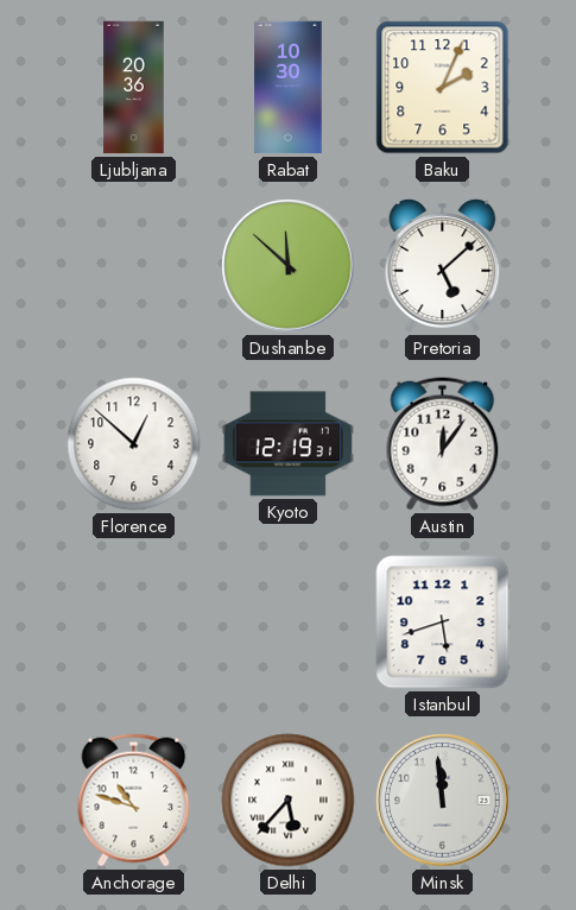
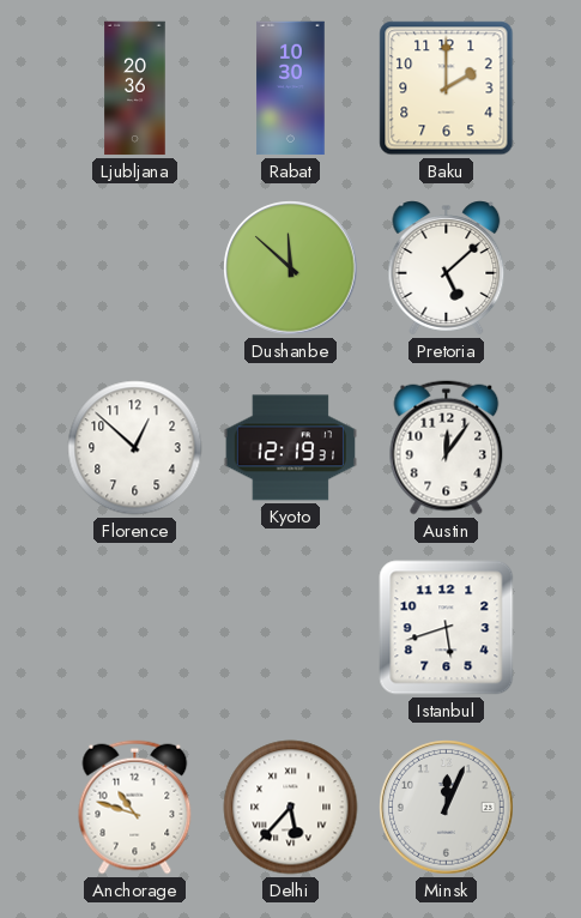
Baku: 2:04 -> 2:00 (447, 89)
Minsk: 11:59 -> 12:04 (447, 808)
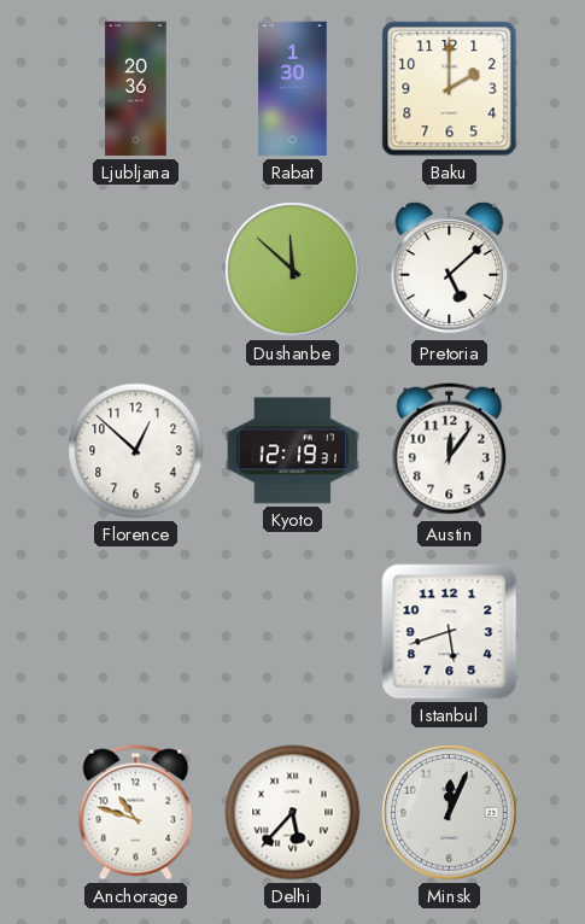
Rabat: 10:30 -> 1:30 (293, 89)
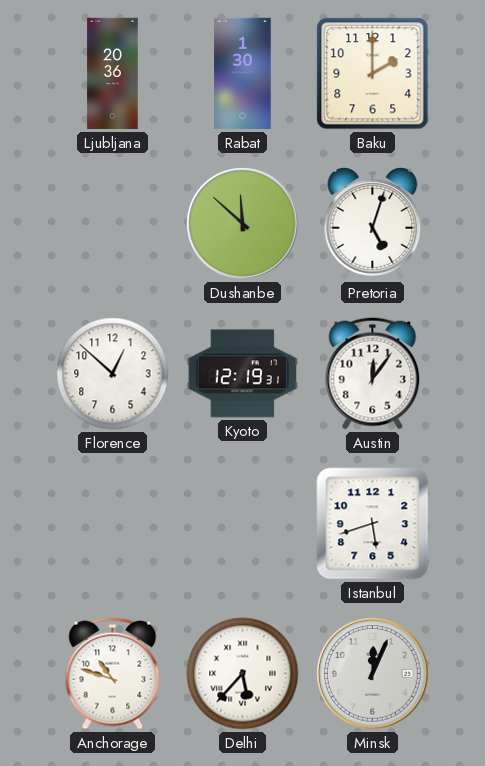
Pretoria: 5:08 -> 5:03 (373, 224)
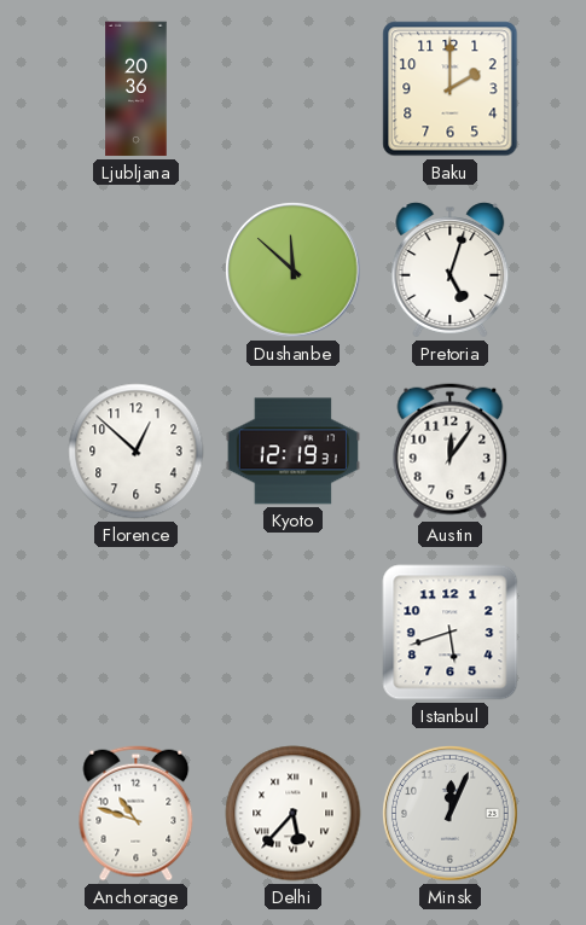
Rabat: 1:30 -> none (243, 74)
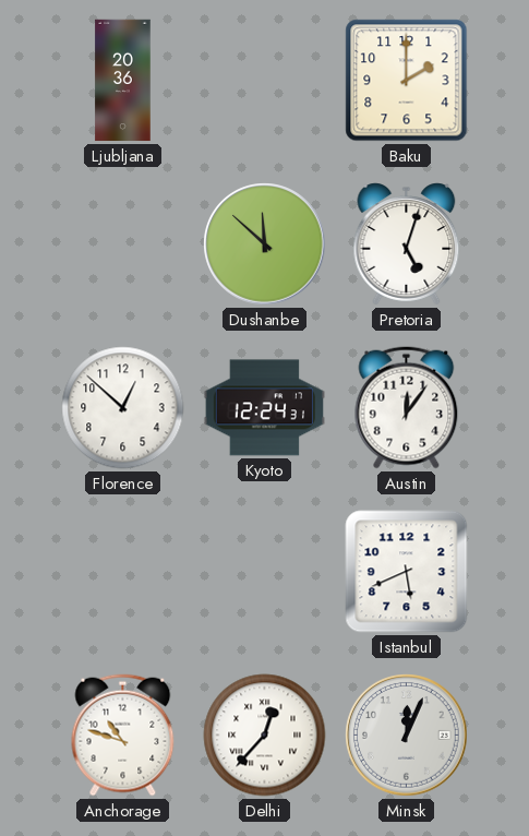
Kyoto: 12:19 -> 12:24 (265, 408)
Istanbul: 5:42 -> 5:41 (407, 572)
Delhi: 5:37 -> 12:37 (265, 736)
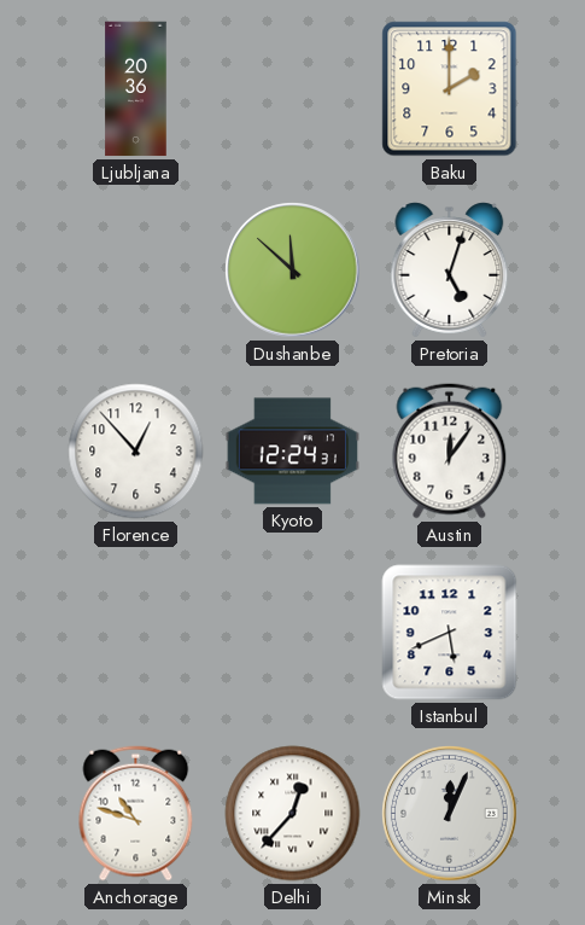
Florence: 12:52 -> 12:53 (136, 452)
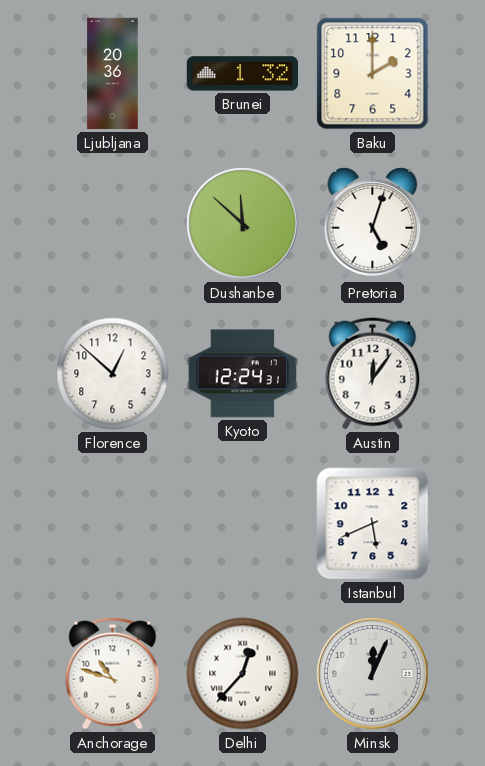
Brunei: none -> 1:32 (243, 74)
Florence: 12:53 -> 12:52 (113, 374)
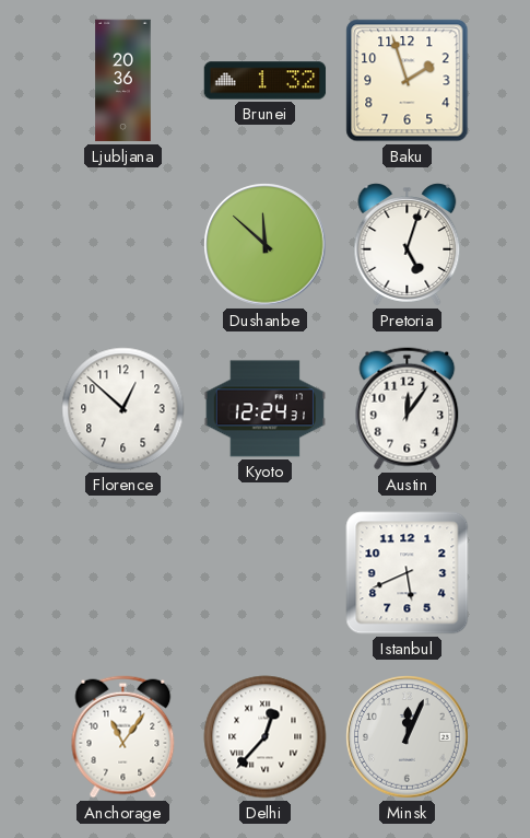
Baku: 2:00 -> 1:57 (408, 81)
Anchorage: 10:48 -> 11:06 (123, 737)
